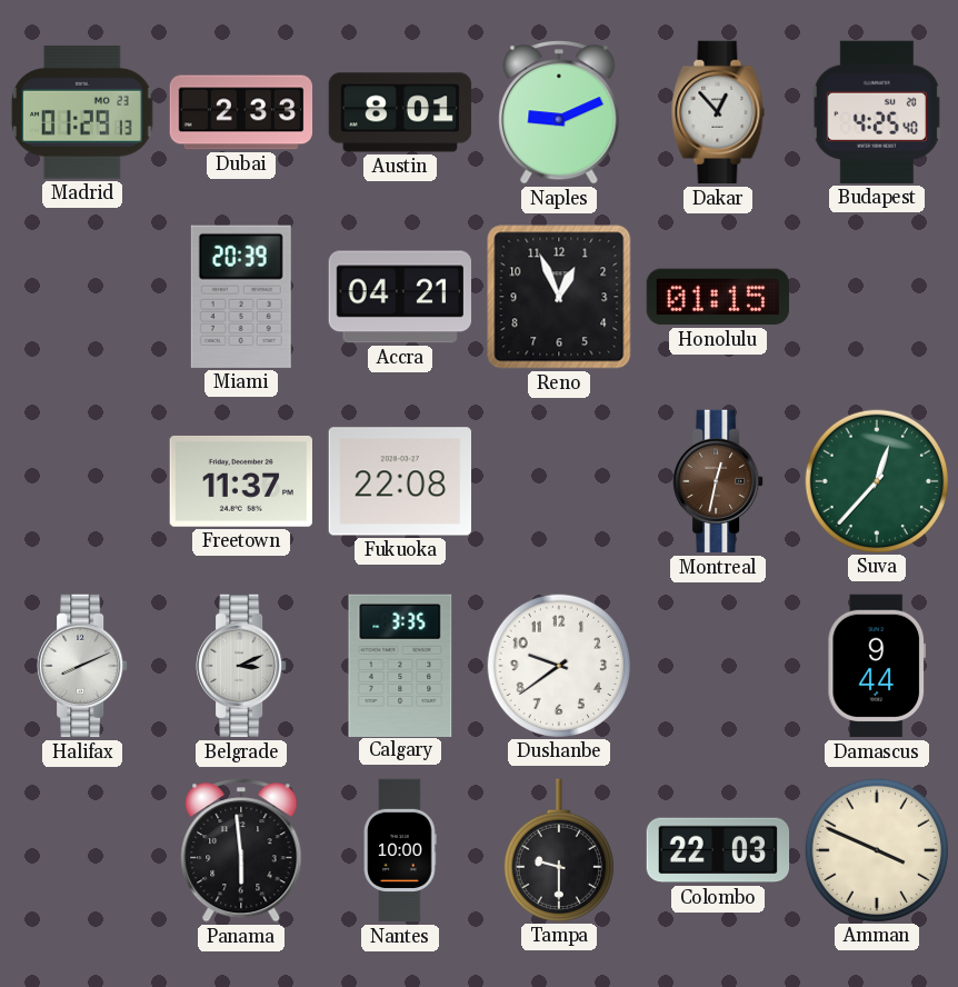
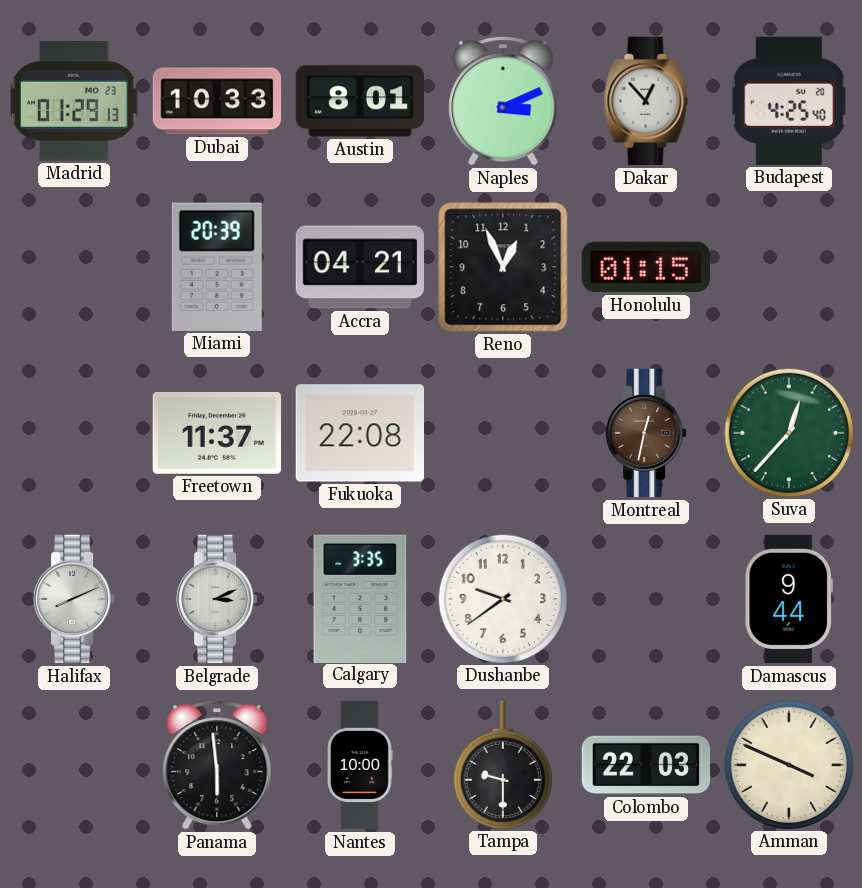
Dubai: 2:33 -> 10:33 (217, 101)
Naples: 9:11 -> 3:11 (503, 102)
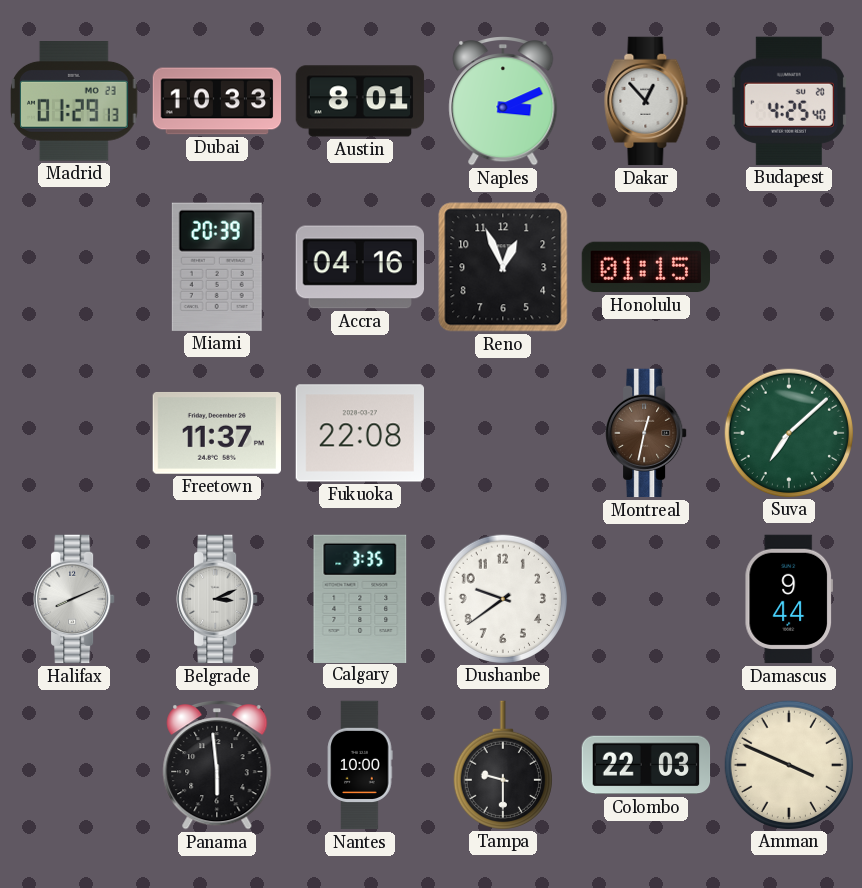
Accra: 04:21 -> 04:16 (359, 267)
Suva: 12:37 -> 7:08 (788, 432)
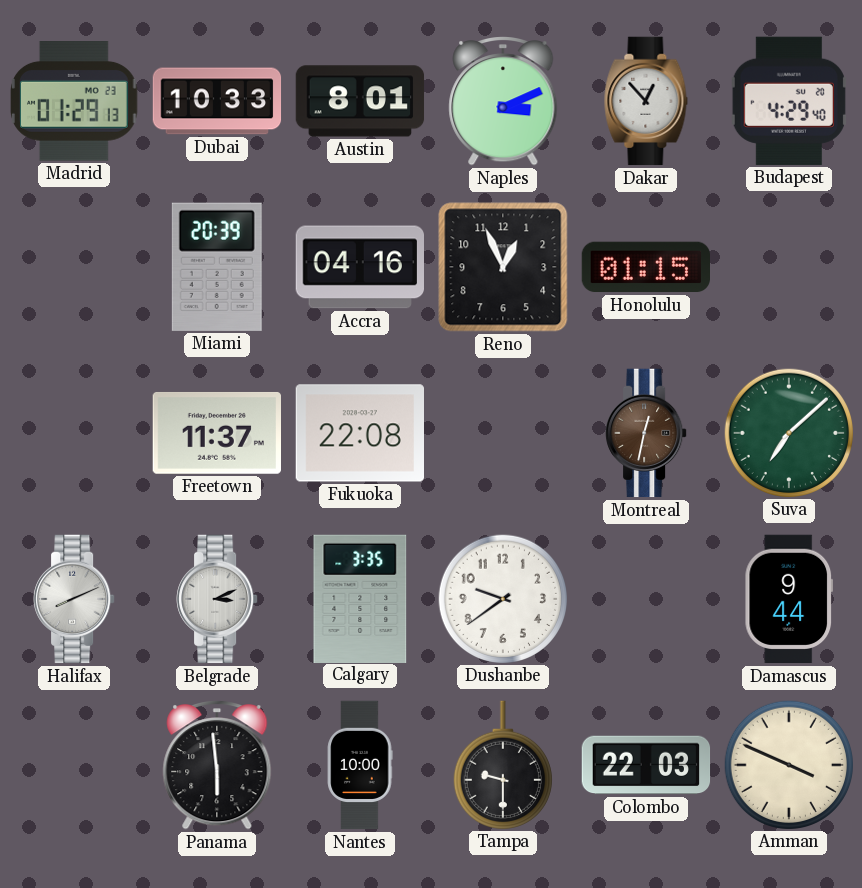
Budapest: 4:25 -> 4:29 (789, 101)
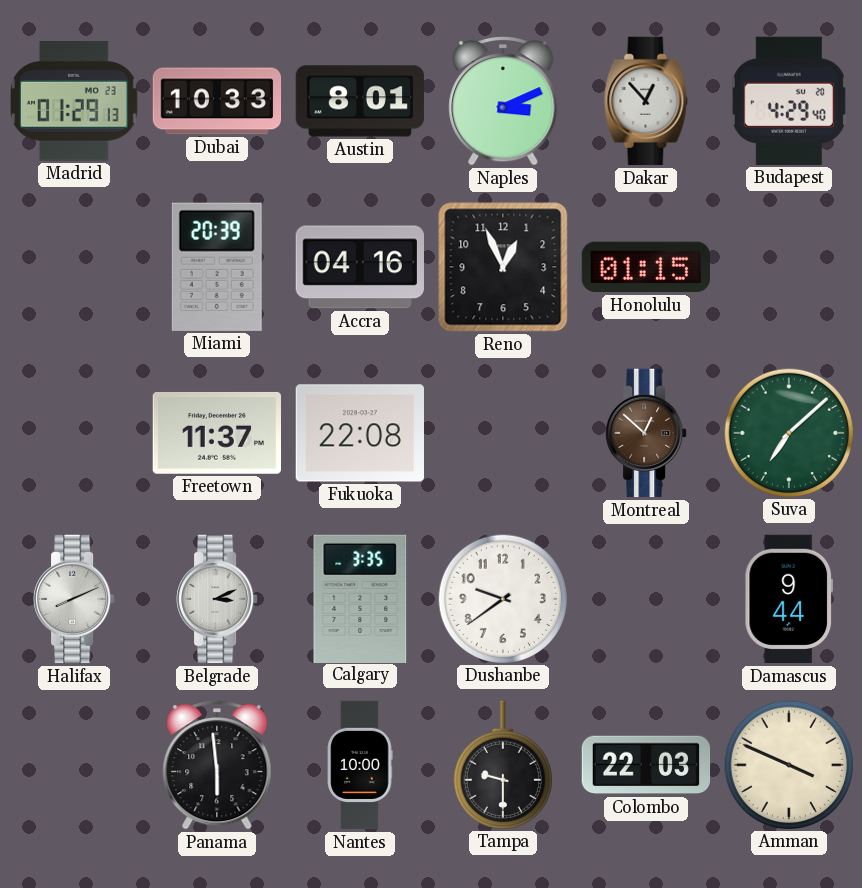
Montreal: 12:32 -> 12:52 (646, 433)
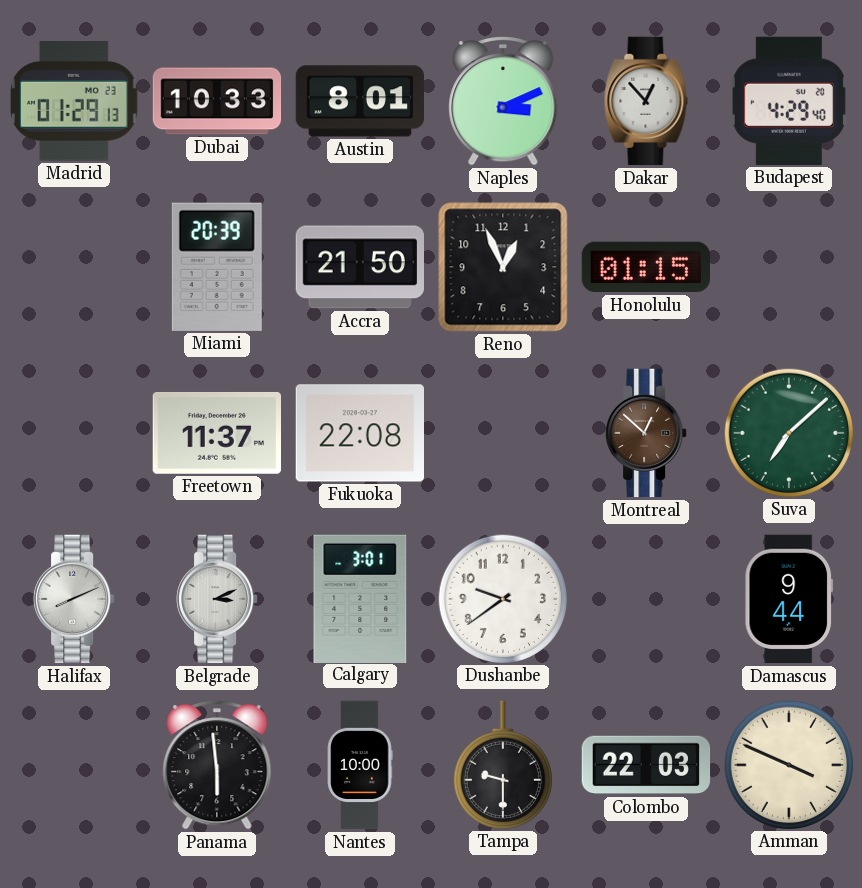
Accra: 04:16 -> 21:50 (359, 267)
Calgary: 3:35 -> 3:01 (360, 598)
